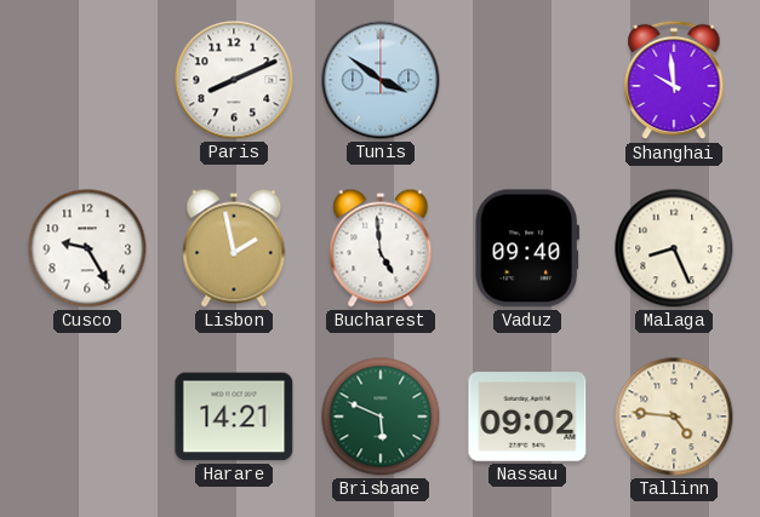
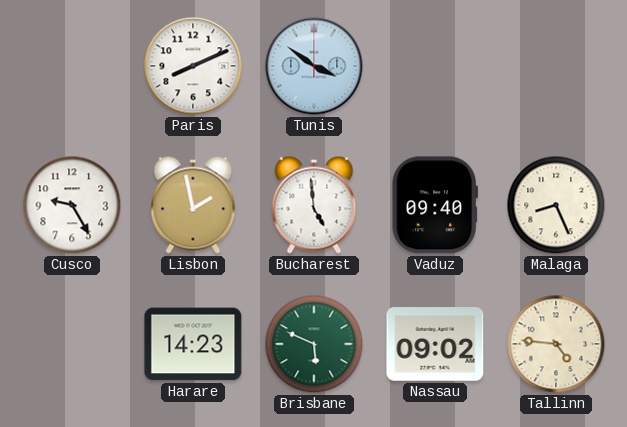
Shanghai: 9:59 -> none (674, 80)
Harare: 14:21 -> 14:23 (193, 344)
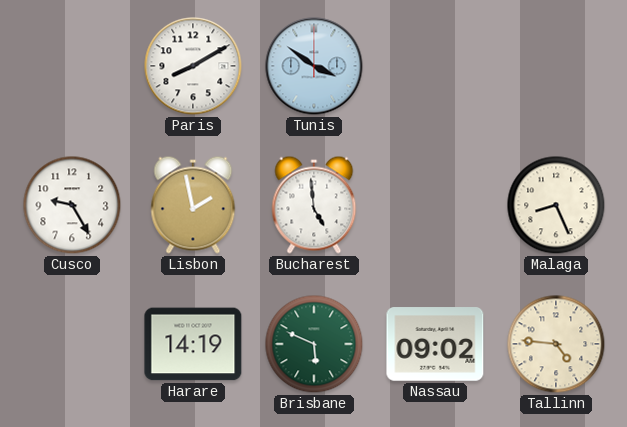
Paris: 8:11 -> 8:10 (193, 66)
Vaduz: 09:40 -> none (435, 205)
Harare: 14:23 -> 14:19 (193, 344)
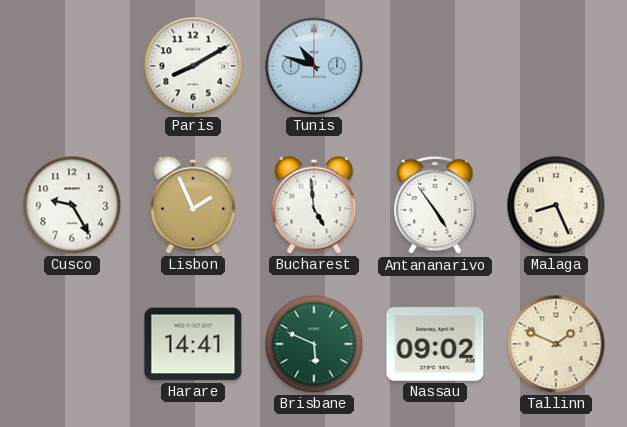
Tunis: 3:51 -> 10:48 (314, 66)
Lisbon: 1:58 -> 1:56 (193, 205)
Antananarivo: none -> 4:54 (435, 205)
Harare: 14:19 -> 14:41 (193, 344)
Tallinn: 4:46 -> 1:49 (556, 344)
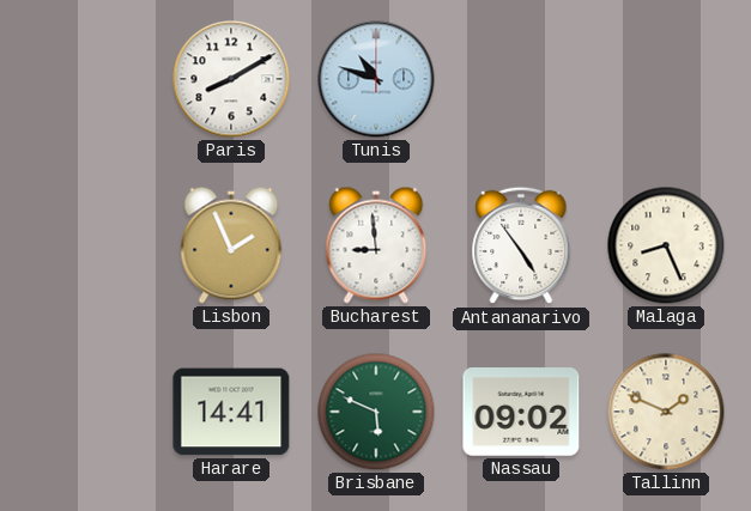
Cusco: 9:25 -> none (72, 205)
Bucharest: 4:59 -> 8:59 (376, 245)
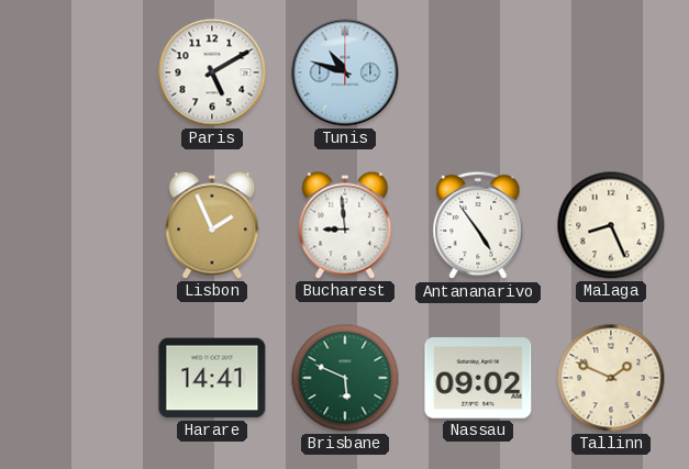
Paris: 8:10 -> 5:10 (212, 72)
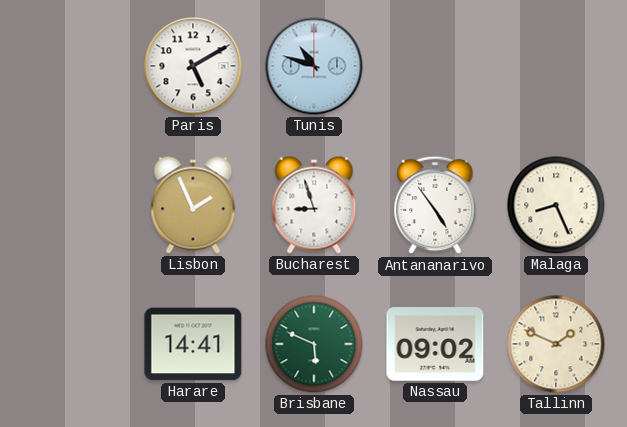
Bucharest: 8:59 -> 8:57 (314, 205)
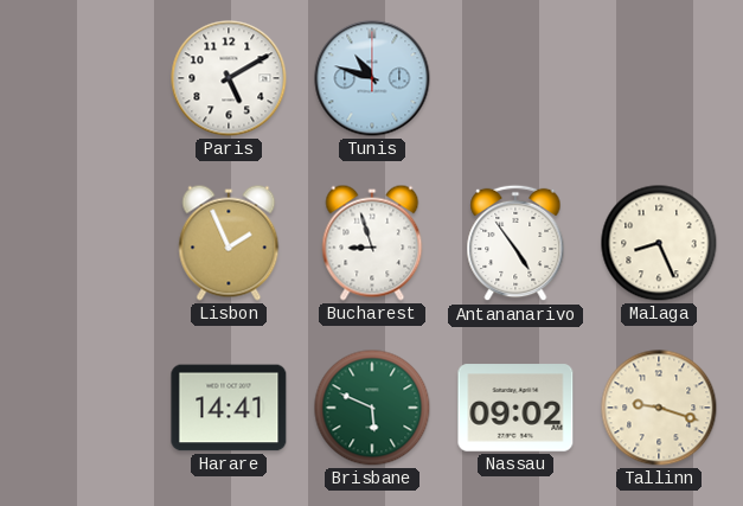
Tallinn: 1:49 -> 9:18 (659, 408)
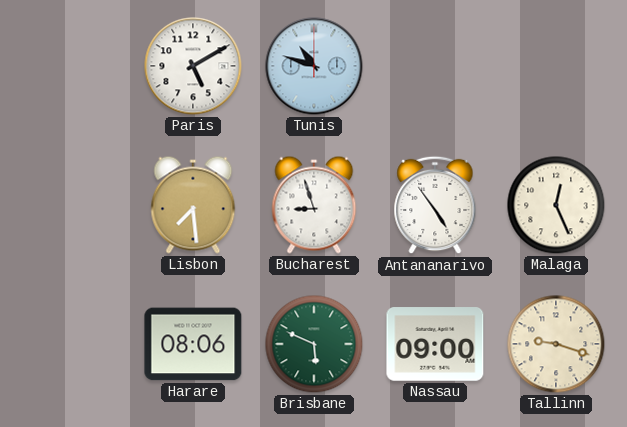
Lisbon: 1:56 -> 7:29 (193, 205)
Malaga: 8:26 -> 12:26 (556, 205)
Harare: 14:41 -> 08:06 (193, 344)
Nassau: 09:02 -> 09:00 (435, 344)
